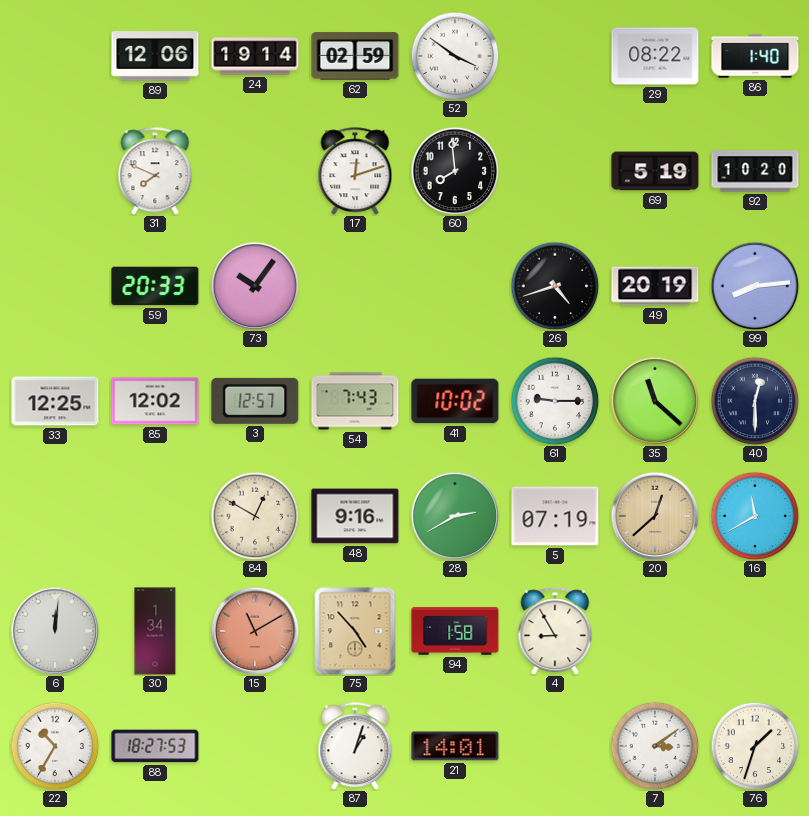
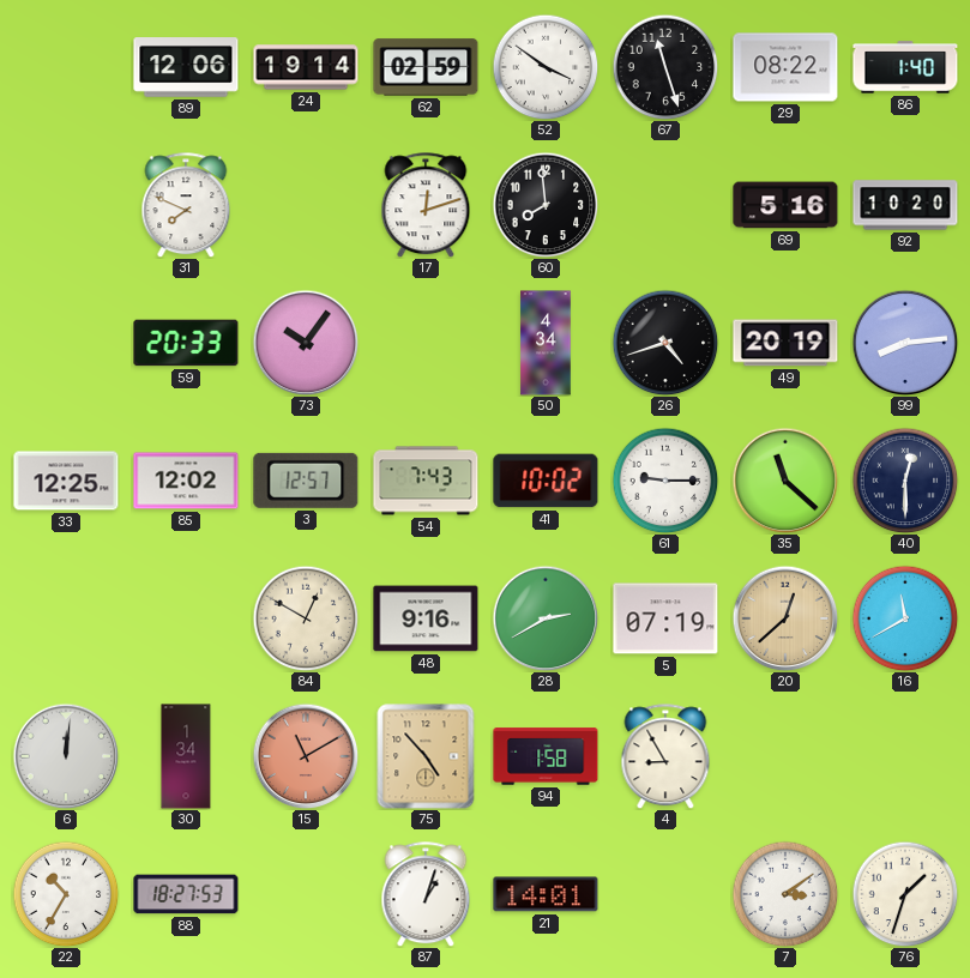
67: none -> 11:27 (665, 67)
69: 5:19 -> 5:16 (785, 205)
50: none -> 4:34 (546, 343)
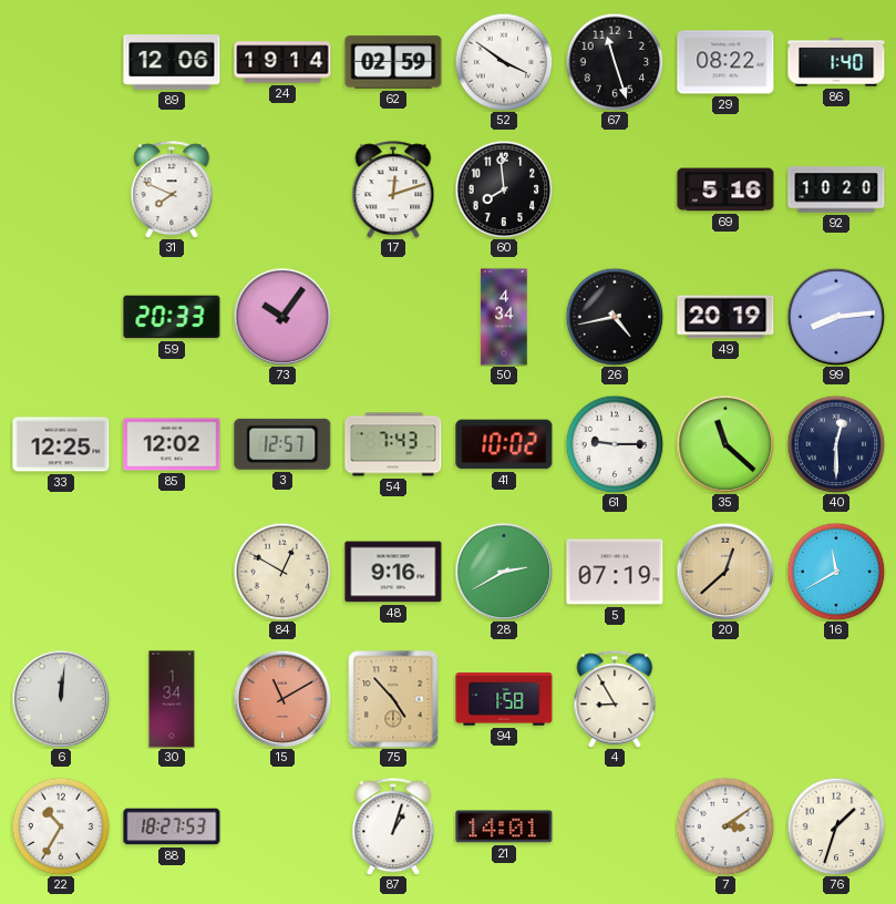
26: 4:42 -> 4:43 (615, 317)
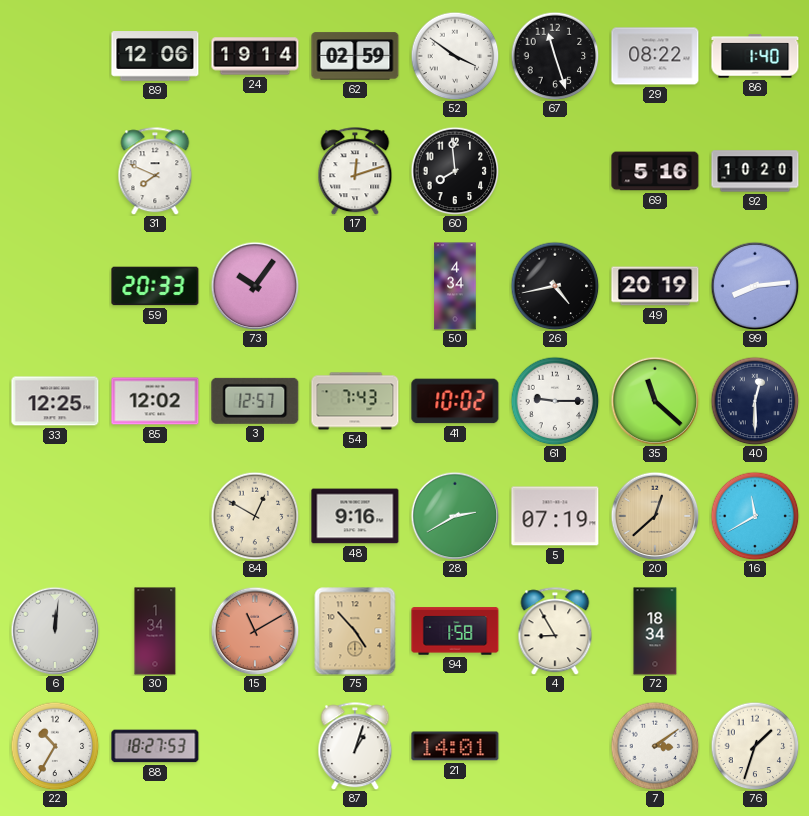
72: none -> 18:34 (655, 631)
